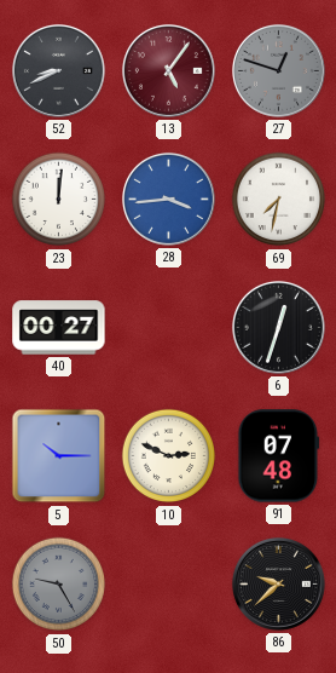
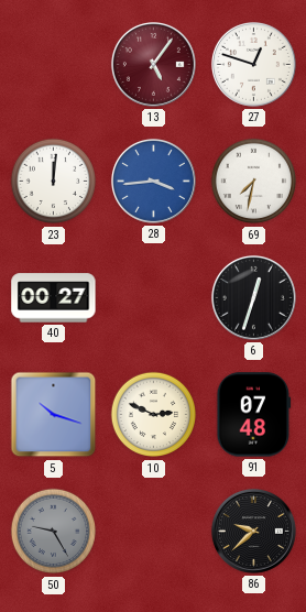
52: 8:41 -> none (58, 70)
27 dial: grey -> white (253, 64)
5: 10:15 -> 10:18 (54, 415)
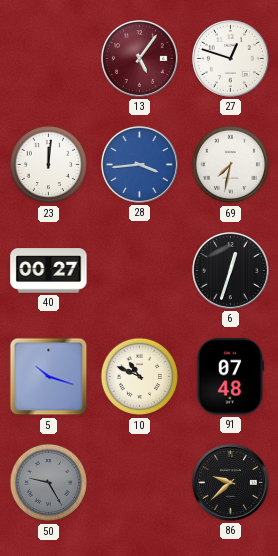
10: 2:49 -> 10:49 (140, 377)
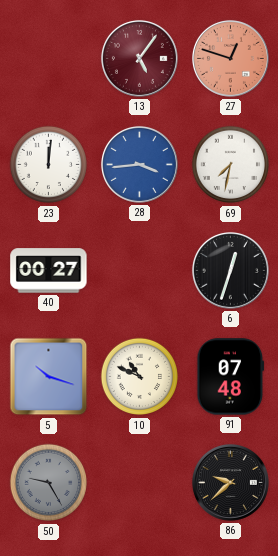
27 dial: white -> salmon (230, 58)
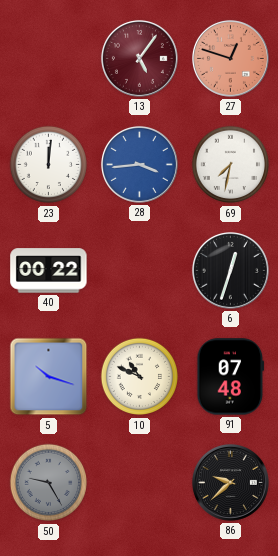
40: 00:27 -> 00:22 (49, 271)
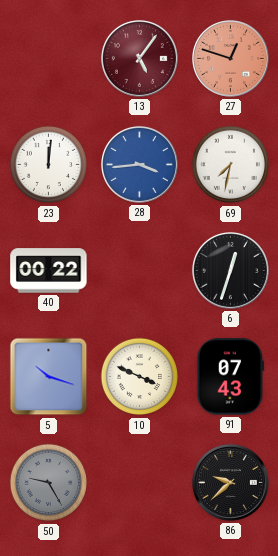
10: 10:49 -> 3:49 (140, 377)
91: 07:48 -> 07:43 (231, 377)
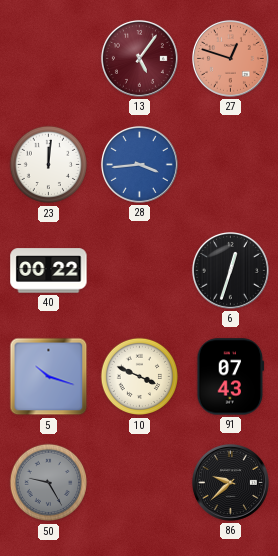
69: 7:32 -> none (231, 165)
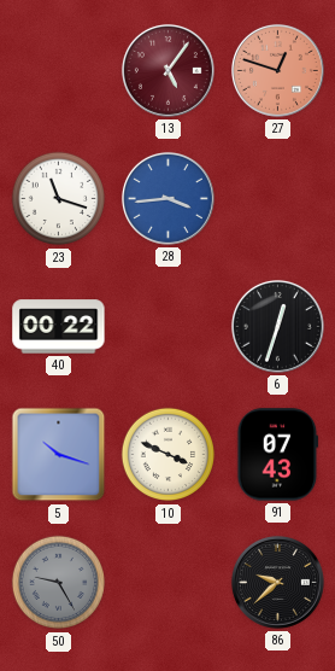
23: 12:01 -> 11:18 (59, 199)
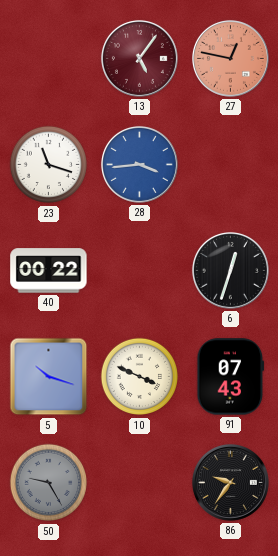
27: 12:48 -> 12:47 (230, 58)
86: 9:38 -> 9:36 (230, 482)
